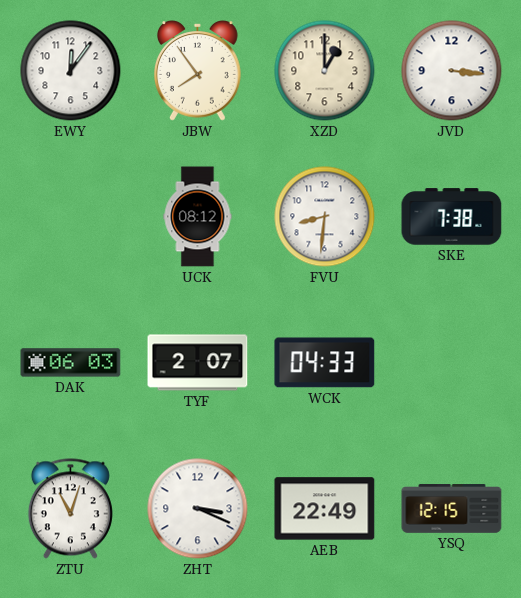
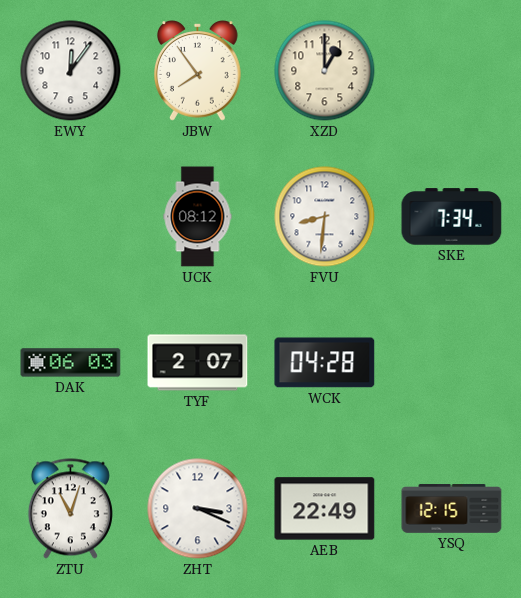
JVD: 3:16 -> none (452, 71)
SKE: 7:38 -> 7:34 (452, 217)
WCK: 04:33 -> 04:28 (325, 363)
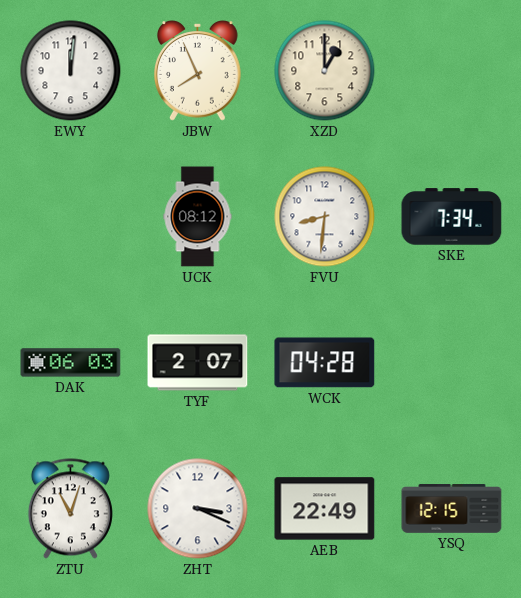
EWY: 12:06 -> 12:01 (71, 71)
JBW: 7:54 -> 7:56 (198, 71)
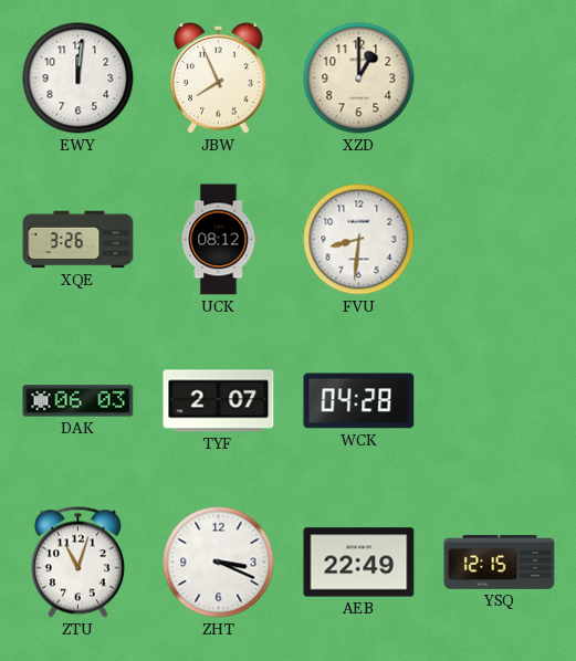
XQE: none -> 3:26 (78, 240)
SKE: 7:34 -> none (452, 217)
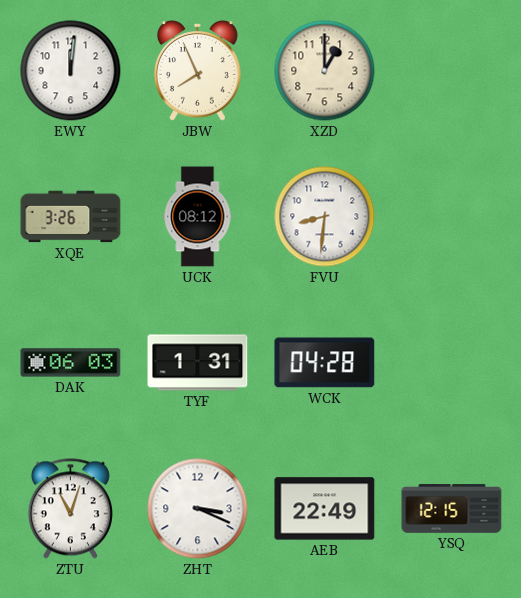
TYF: 2:07 -> 1:31 (198, 363)
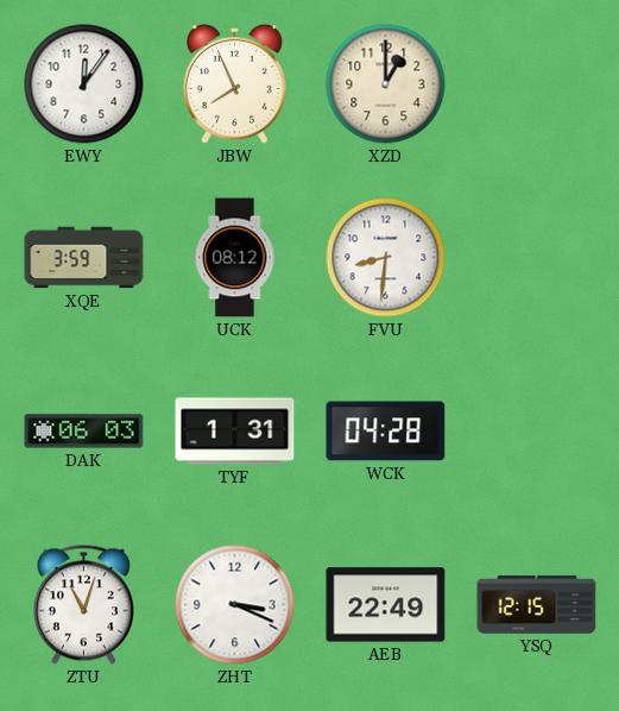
EWY: 12:01 -> 12:06 (84, 84)
XQE: 3:26 -> 3:59 (84, 258)
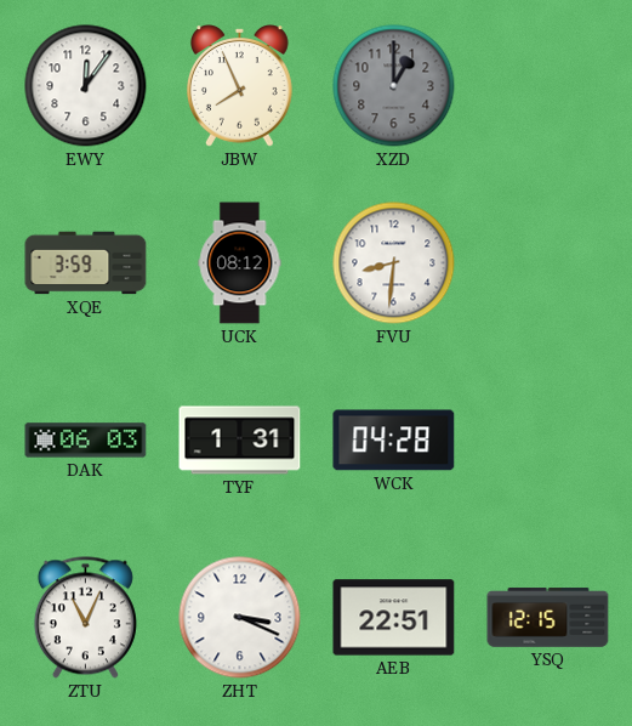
XZD dial: cream -> grey (394, 86)
ZTU: 11:03 -> 11:04 (85, 618)
AEB: 22:49 -> 22:51 (394, 618)
